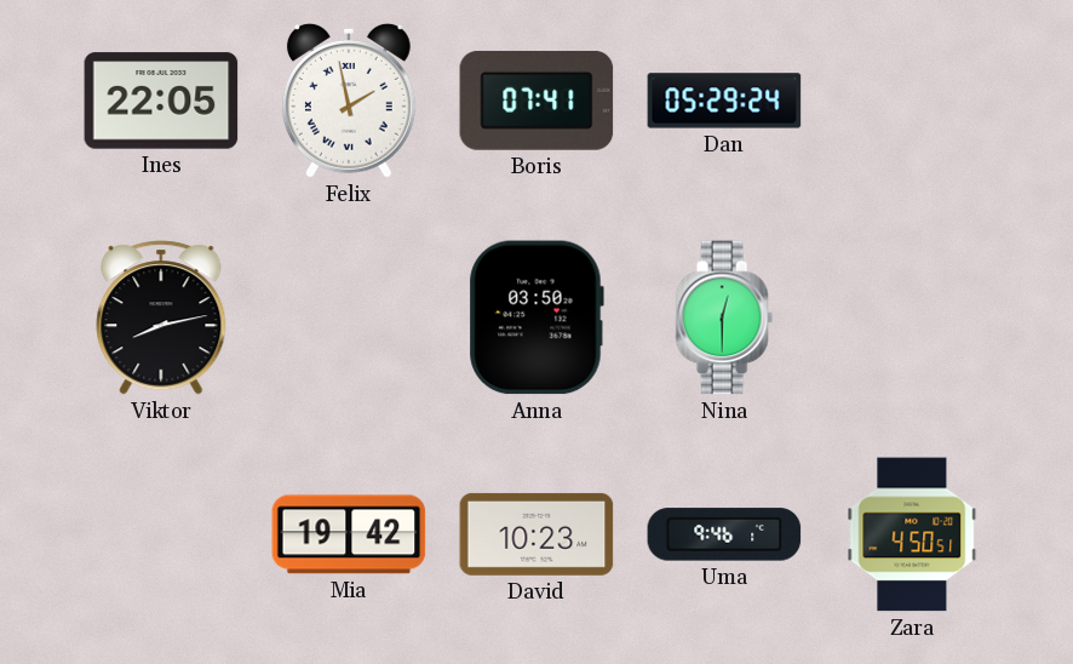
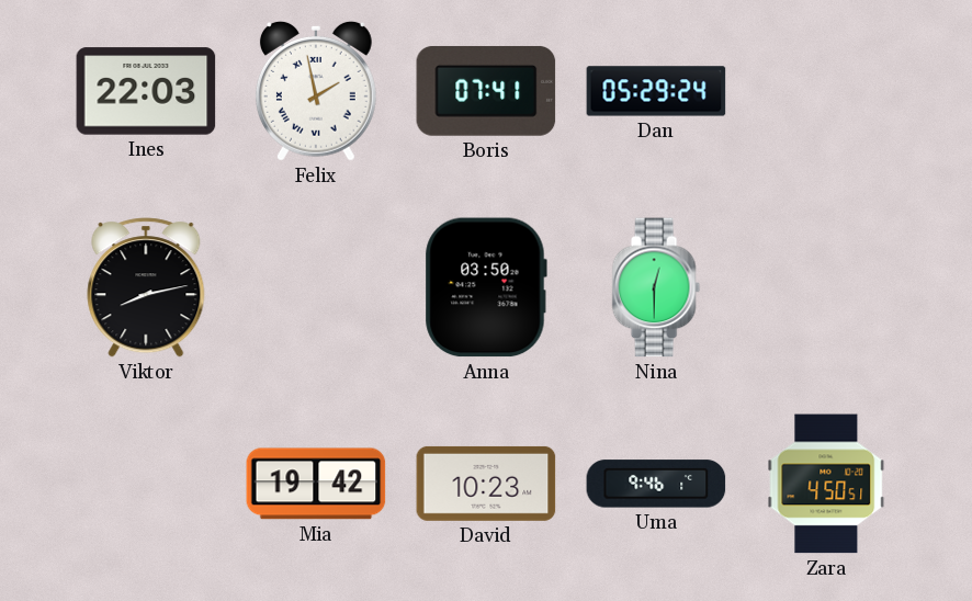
Ines: 22:05 -> 22:03 (146, 91)
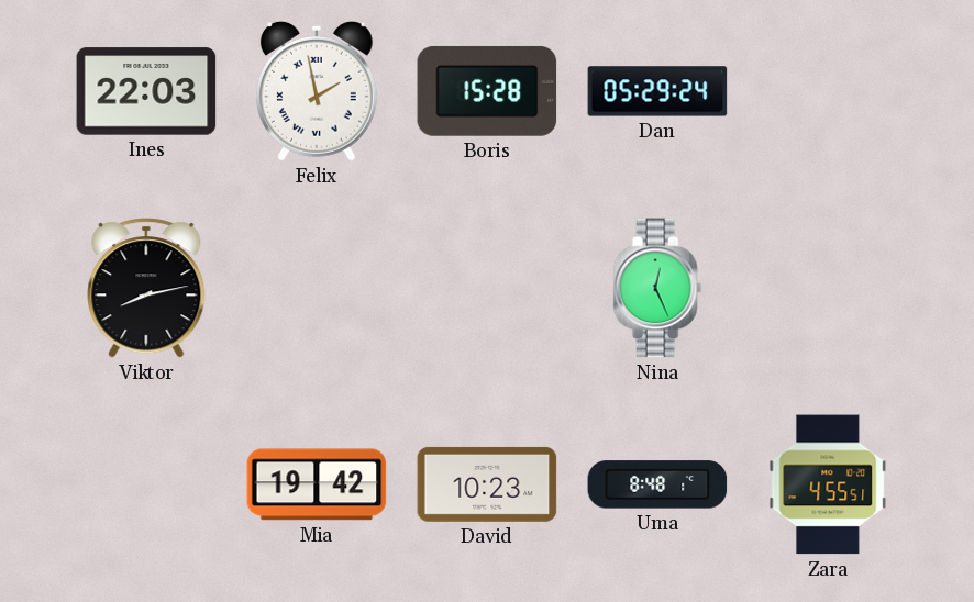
Boris: 07:41 -> 15:28 (487, 91)
Anna: 03:50 -> none (486, 287)
Nina: 12:30 -> 12:26 (657, 288)
Uma: 9:46 -> 8:48 (657, 484)
Zara: 4:50 -> 4:55 (828, 484)
